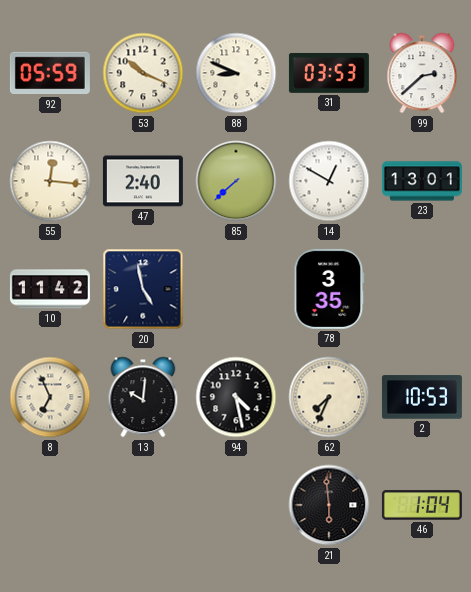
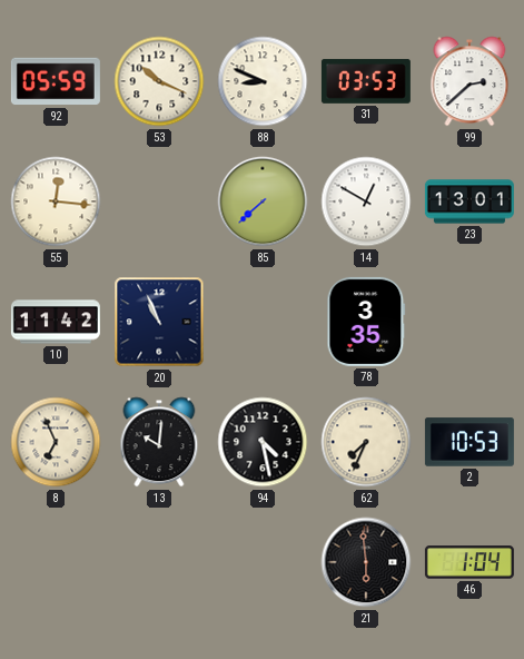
47: 2:40 -> none (143, 181)
20: 4:58 -> 10:56 (159, 322)
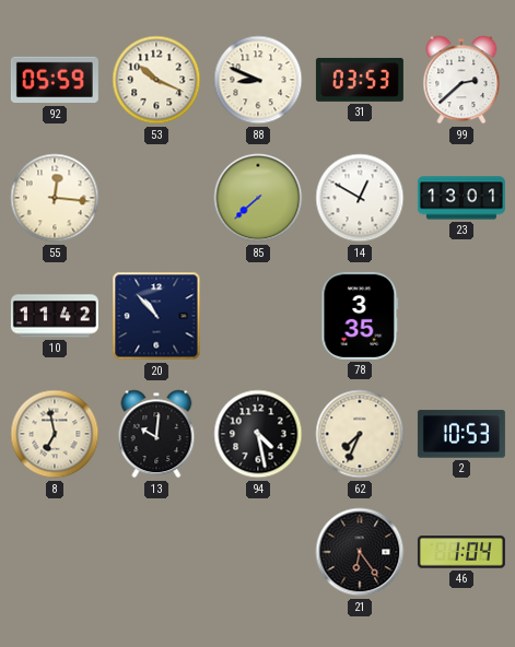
20: 10:56 -> 10:53 (156, 316)
8: 6:56 -> 6:58 (55, 434)
21: 5:59 -> 6:24 (360, 552)
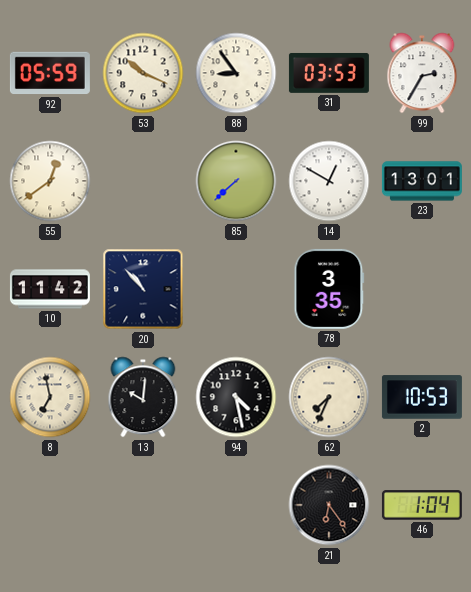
88: 8:49 -> 8:54 (236, 73)
99: 2:38 -> 2:35 (422, 73)
55: 12:16 -> 12:39 (50, 181)
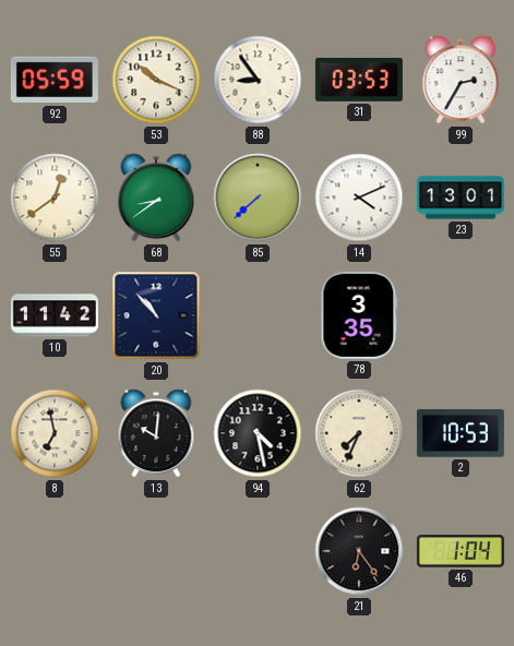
68: none -> 8:39 (156, 198)
14: 12:50 -> 4:11 (359, 198)
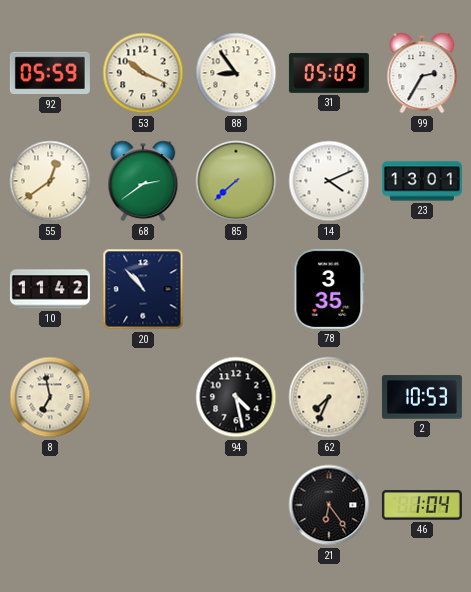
31: 03:53 -> 05:09 (329, 73)
68: 8:39 -> 2:39 (143, 181)
13: 10:01 -> none (156, 433)
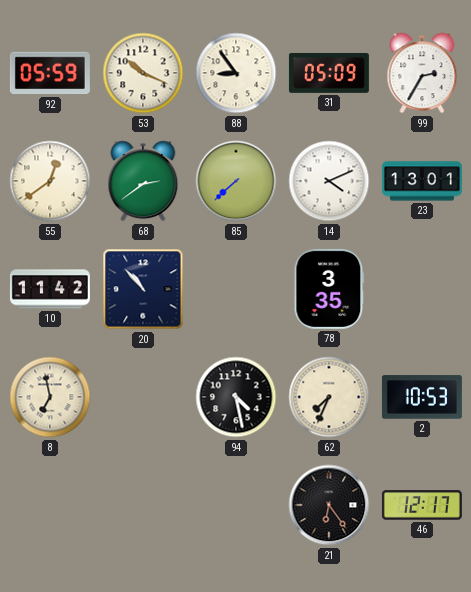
46: 1:04 -> 12:17 (422, 505)
